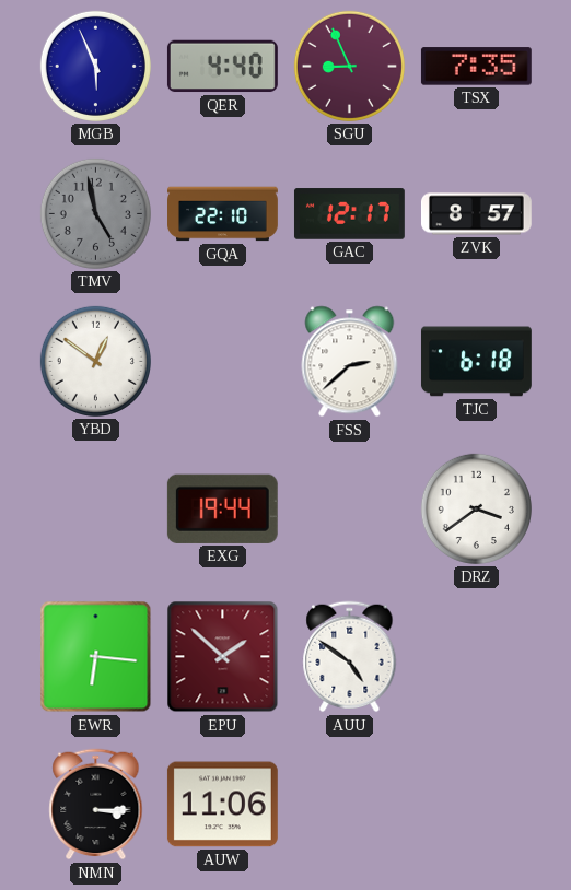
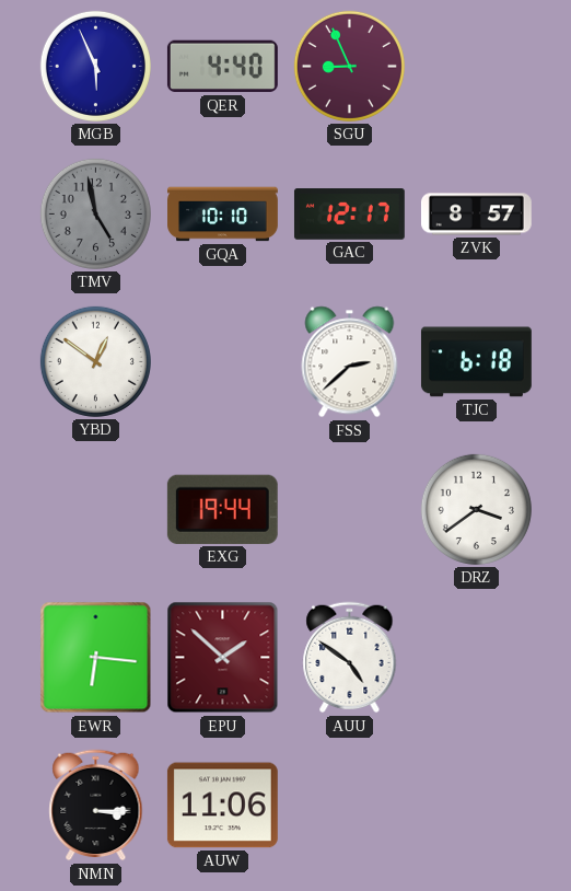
TSX: 7:35 -> none (476, 67)
GQA: 22:10 -> 10:10 (223, 215)
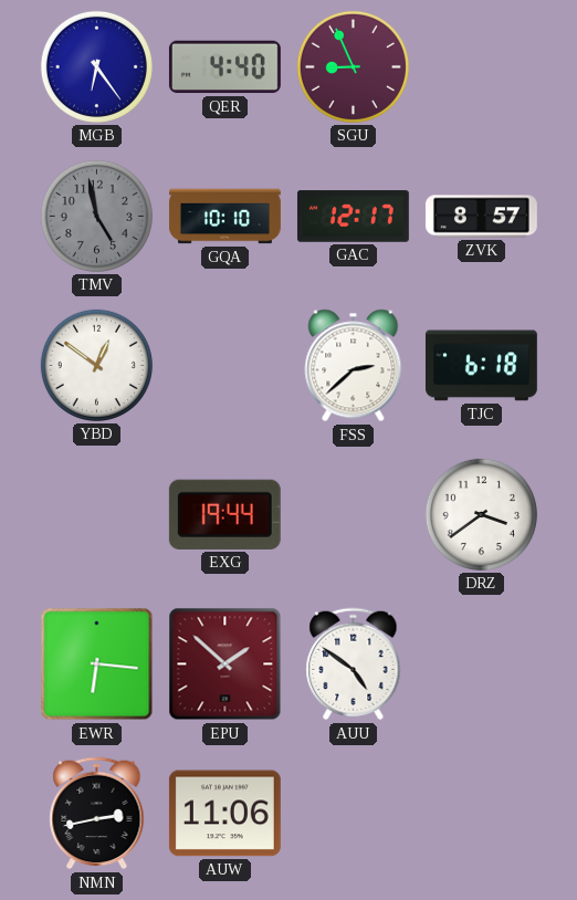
MGB: 5:56 -> 6:24 (96, 66)
NMN: 3:15 -> 2:43 (97, 814)
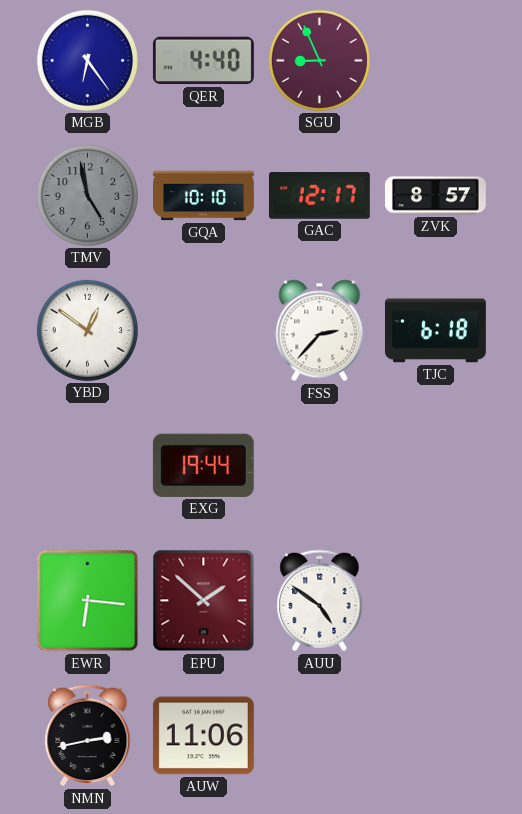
FSS: 2:38 -> 2:37 (320, 331)
DRZ: 3:39 -> none (481, 514)
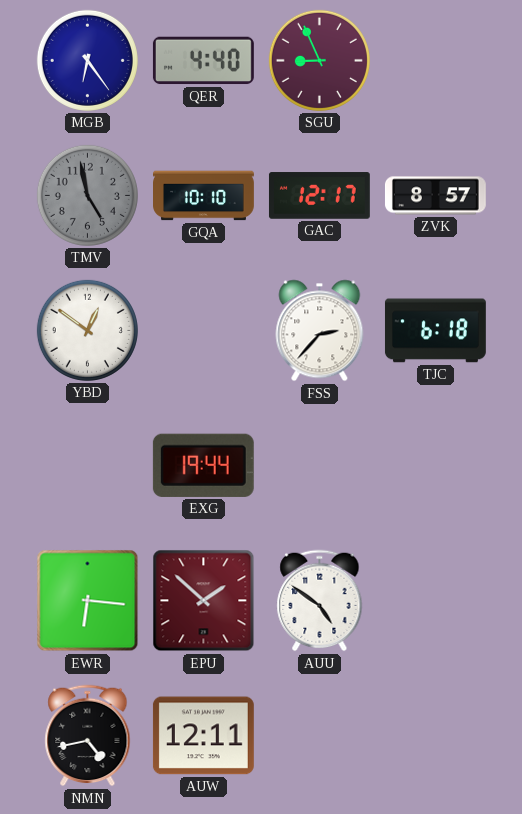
NMN: 2:43 -> 4:43 (88, 736)
AUW: 11:06 -> 12:11 (203, 736)
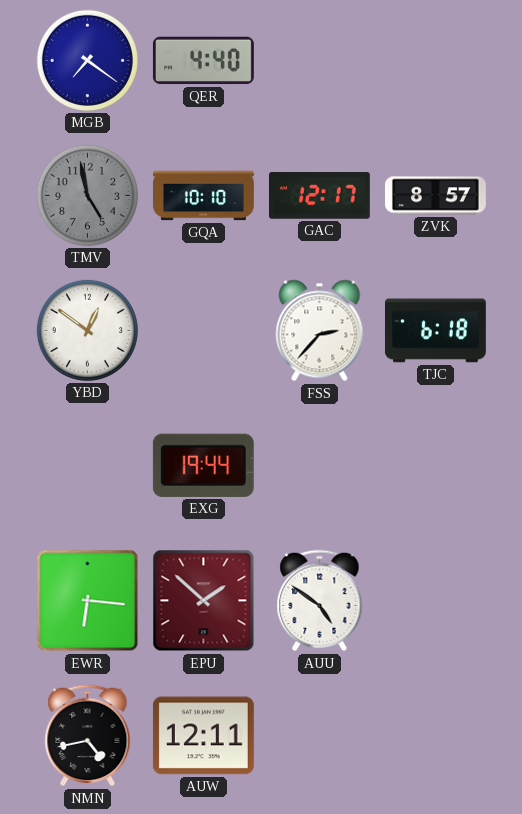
MGB: 6:24 -> 7:21 (87, 60)
SGU: 8:56 -> none (319, 60)
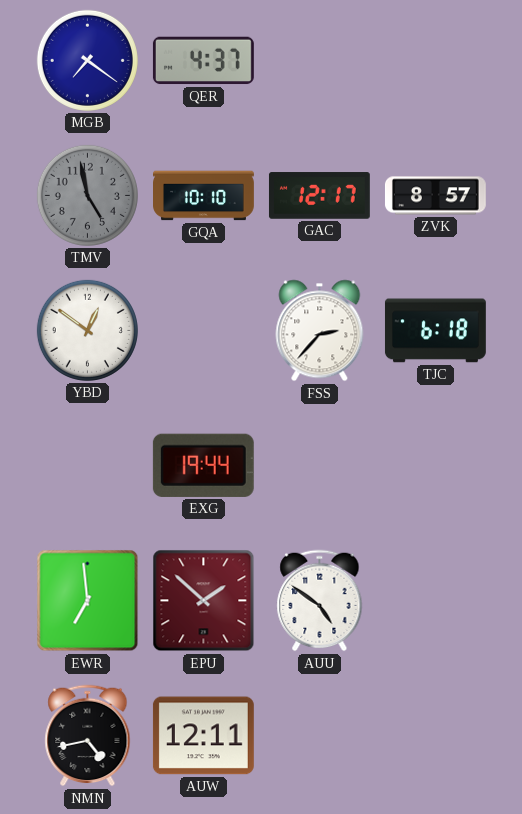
QER: 4:40 -> 4:37 (203, 61)
EWR: 6:16 -> 6:59 (88, 601)
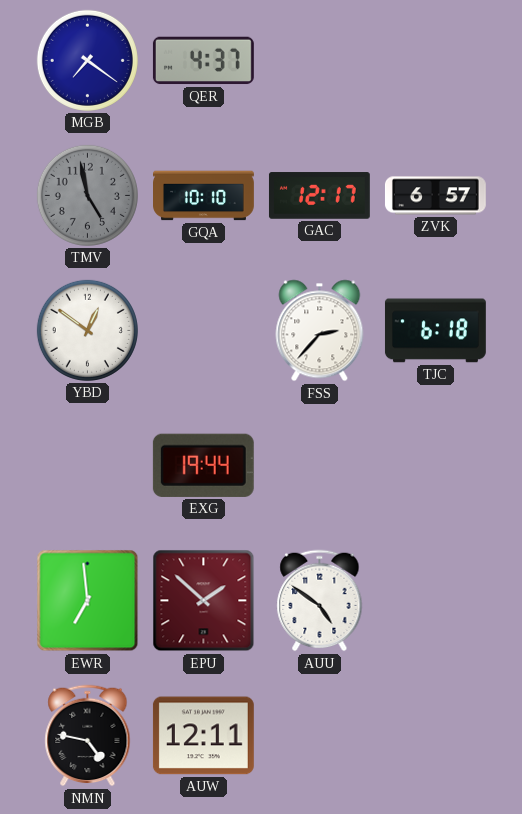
ZVK: 8:57 -> 6:57 (435, 196)
NMN: 4:43 -> 4:47 (88, 736)
